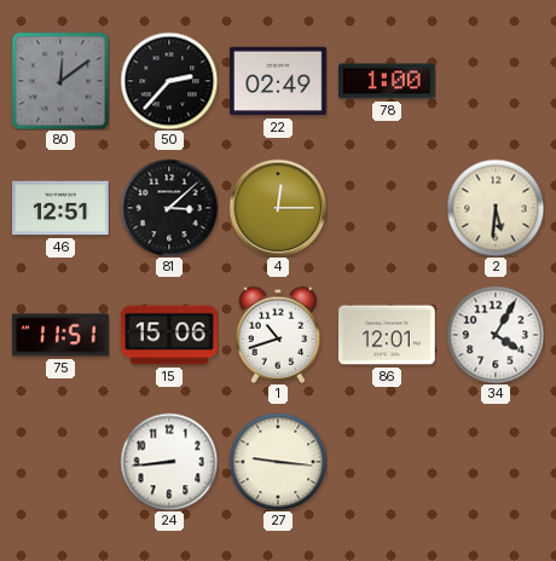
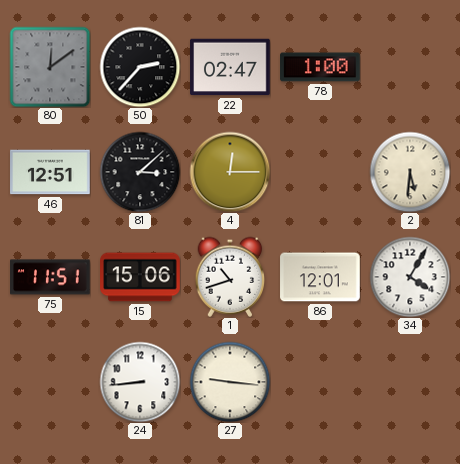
22: 02:49 -> 02:47 (230, 67)
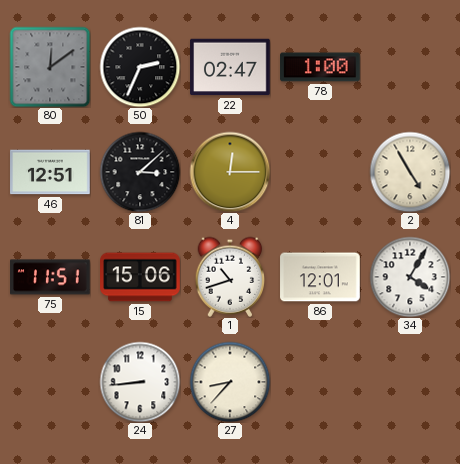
50: 2:37 -> 2:34 (140, 67)
2: 5:31 -> 4:55 (410, 172)
27: 9:16 -> 8:37 (230, 382)
